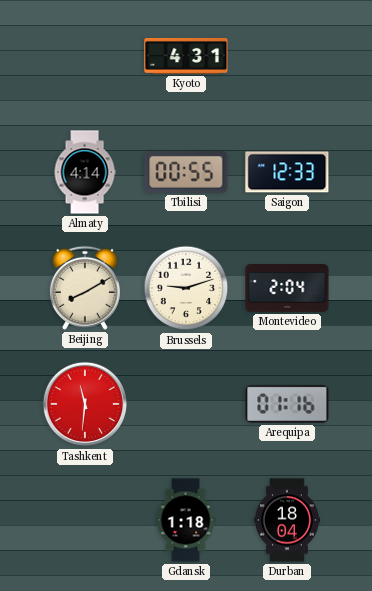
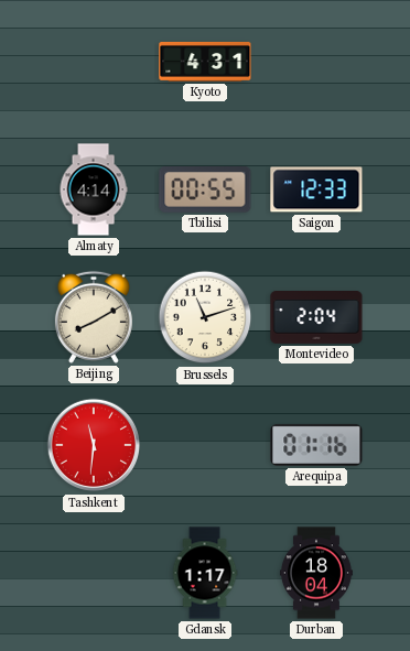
Brussels: 9:12 -> 11:12 (205, 317)
Gdansk: 1:18 -> 1:17 (205, 573)
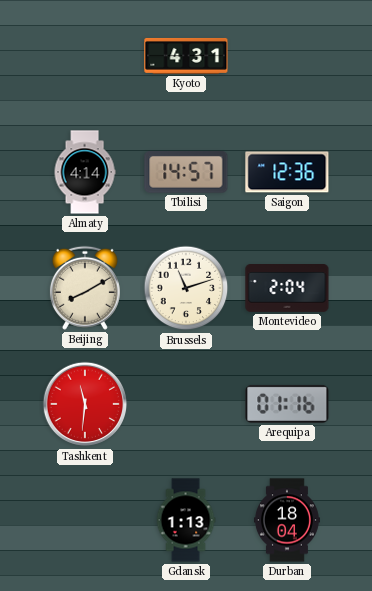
Tbilisi: 00:55 -> 14:57 (186, 173)
Saigon: 12:33 -> 12:36 (287, 172)
Gdansk: 1:17 -> 1:13 (186, 520)
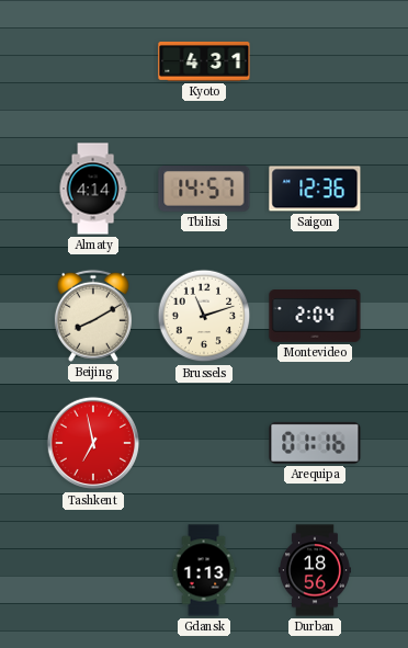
Tashkent: 11:31 -> 6:58 (93, 443)
Durban: 18:04 -> 18:56 (315, 570)
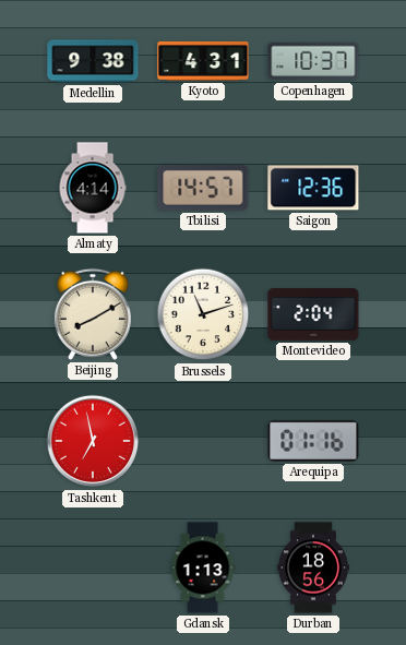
Medellin: none -> 9:38 (93, 61)
Copenhagen: none -> 10:37 (313, 61)
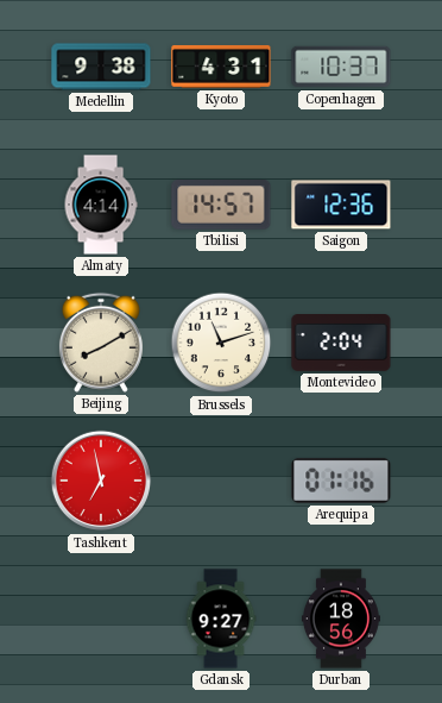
Gdansk: 1:13 -> 9:27 (221, 619)
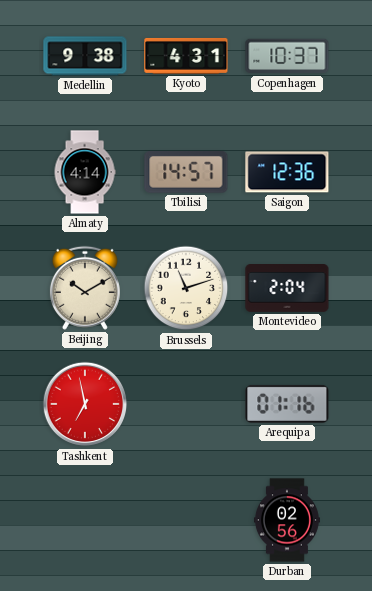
Beijing: 8:10 -> 10:10 (85, 288)
Gdansk: 9:27 -> none (221, 619)
Durban: 18:56 -> 02:56 (287, 520)
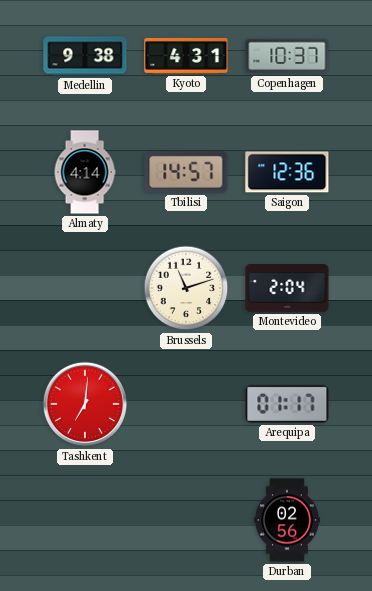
Beijing: 10:10 -> none (85, 288)
Tashkent: 6:58 -> 7:01 (85, 404)
Arequipa: 01:16 -> 01:17 (287, 404)
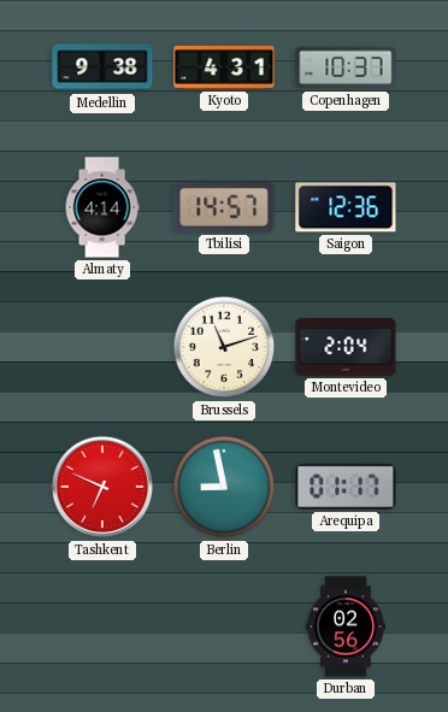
Tashkent: 7:01 -> 6:49 (102, 487)
Berlin: none -> 8:58 (224, 487)
